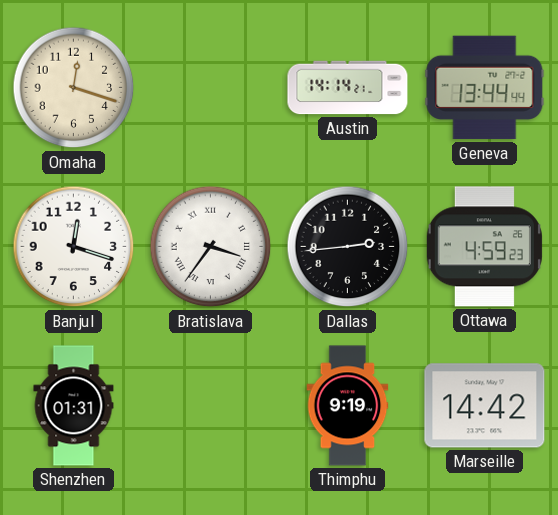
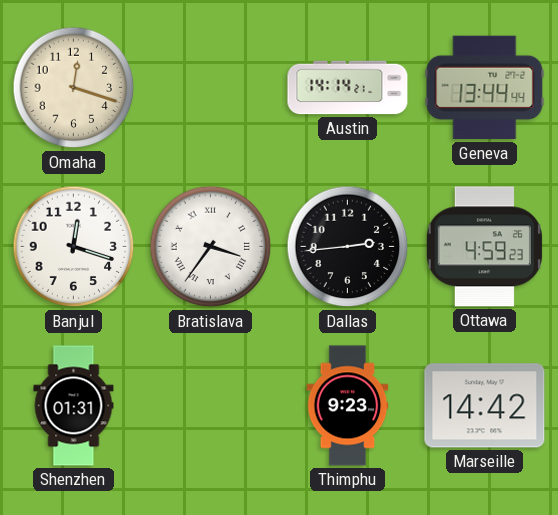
Thimphu: 9:19 -> 9:23 (348, 406)
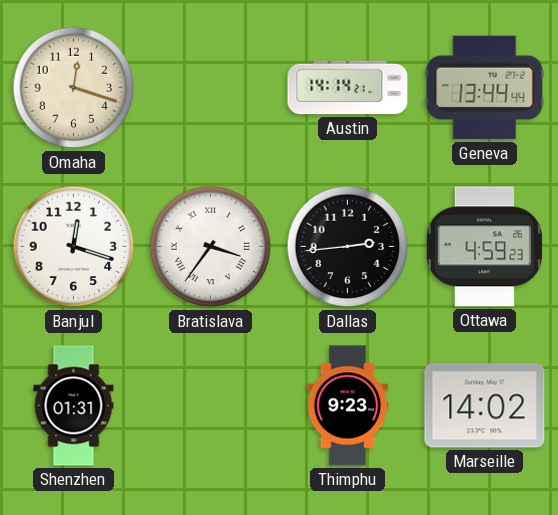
Marseille: 14:42 -> 14:02 (485, 406)
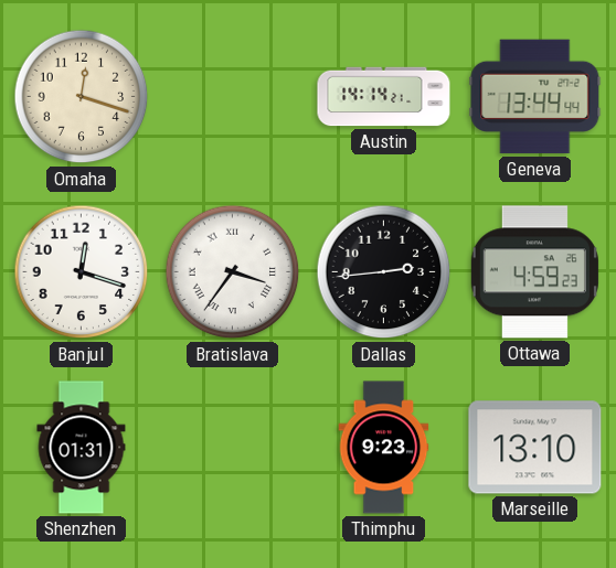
Marseille: 14:02 -> 13:10 (535, 448)
